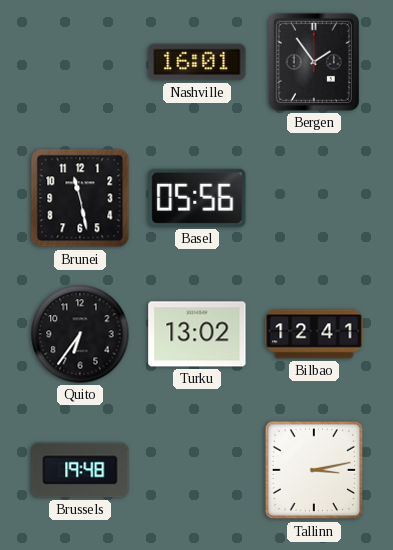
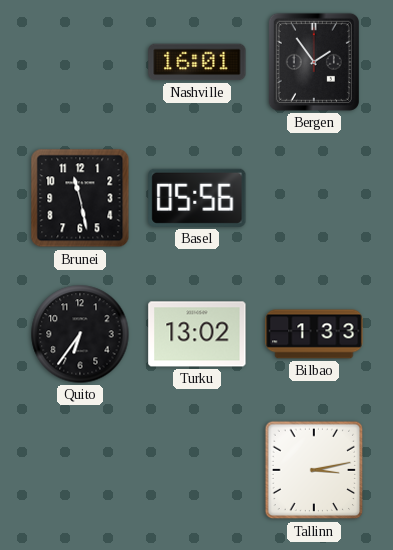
Bilbao: 12:41 -> 1:33 (314, 334)
Brussels: 19:48 -> none (80, 470)
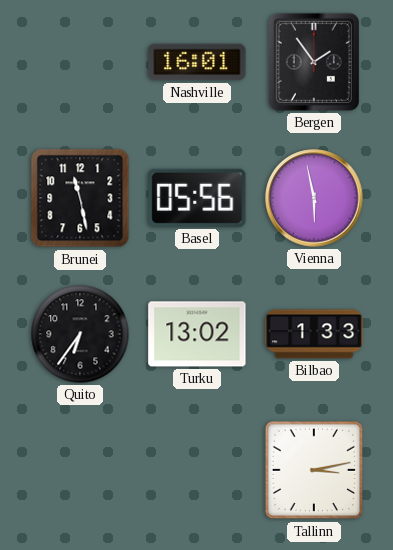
Vienna: none -> 5:58 (314, 198)
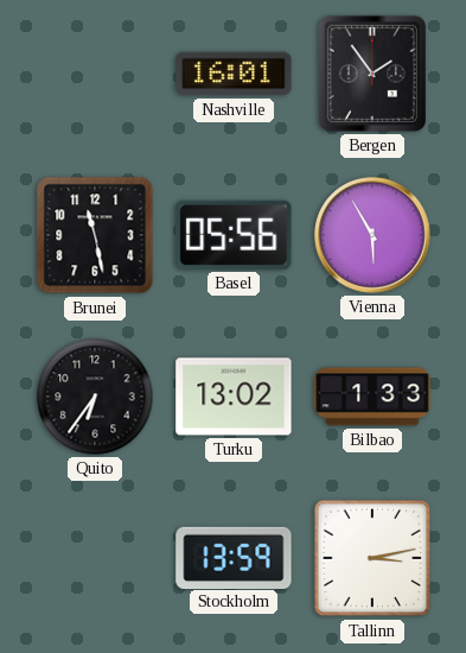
Vienna: 5:58 -> 5:55 (372, 235)
Stockholm: none -> 13:59 (234, 557)
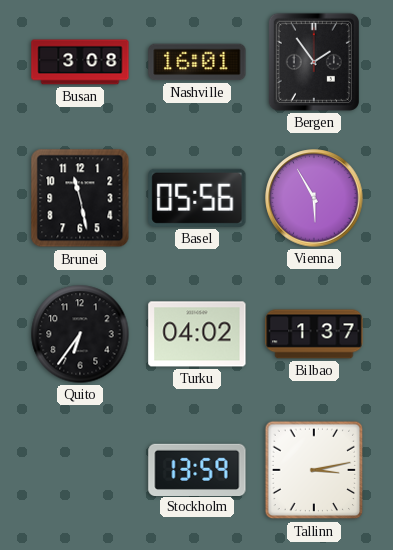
Busan: none -> 3:08 (80, 62)
Turku: 13:02 -> 04:02 (197, 334)
Bilbao: 1:33 -> 1:37 (314, 334)
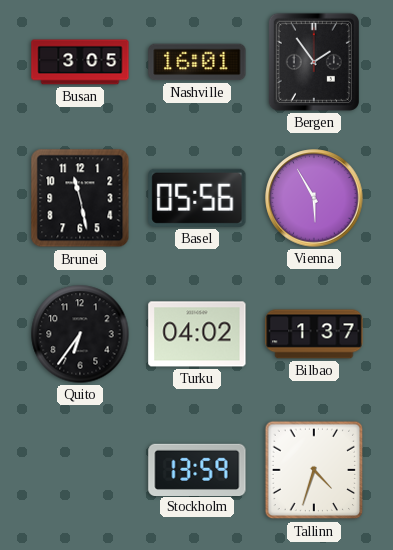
Busan: 3:08 -> 3:05 (80, 62)
Tallinn: 3:13 -> 4:33 (314, 470)
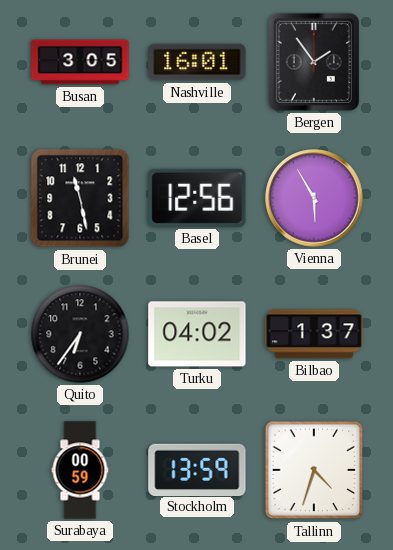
Basel: 05:56 -> 12:56 (197, 198)
Surabaya: none -> 00:59 (80, 470)
